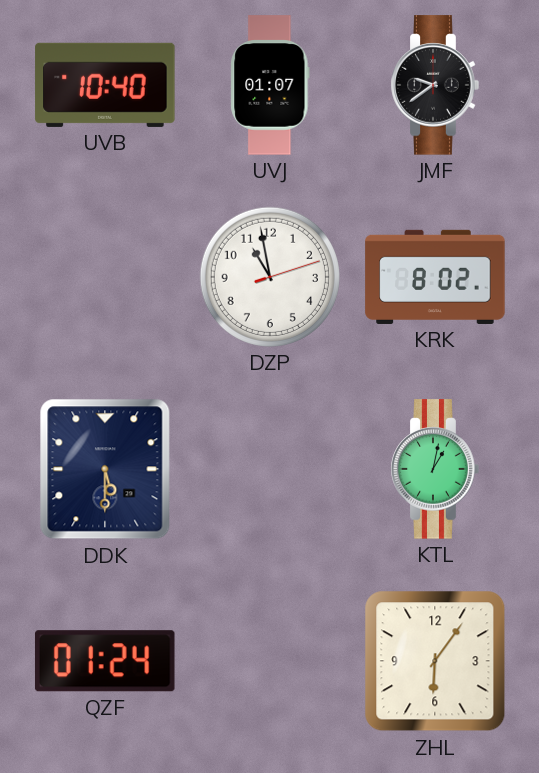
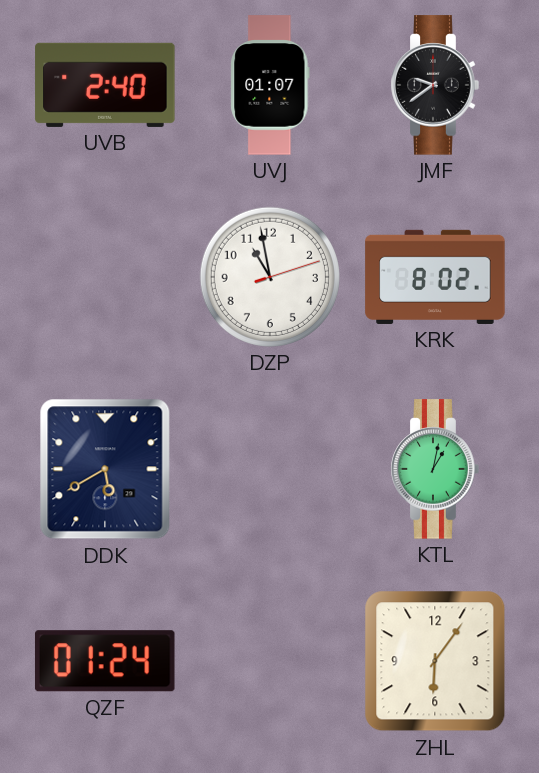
UVB: 10:40 -> 2:40 (105, 85)
DDK: 5:30 -> 5:40 (105, 469)
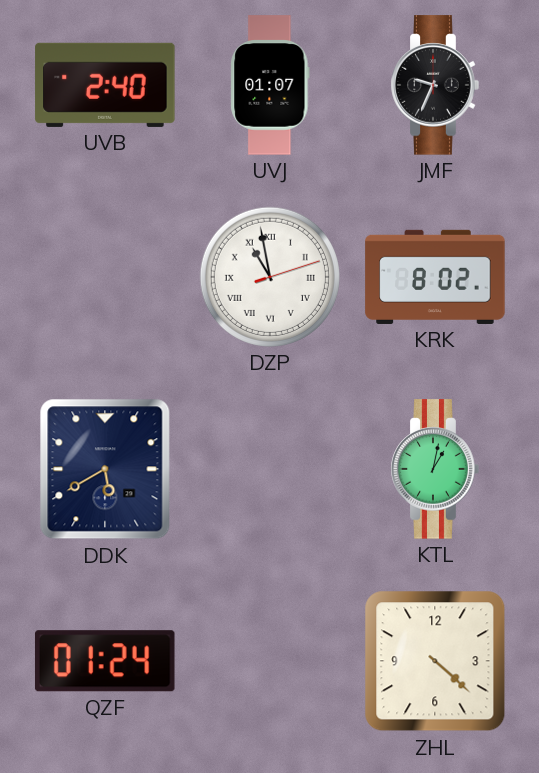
JMF: 9:39 -> 9:34 (435, 85)
DZP numerals: Arabic -> Roman (270, 277)
ZHL: 6:06 -> 4:22 (435, 661)
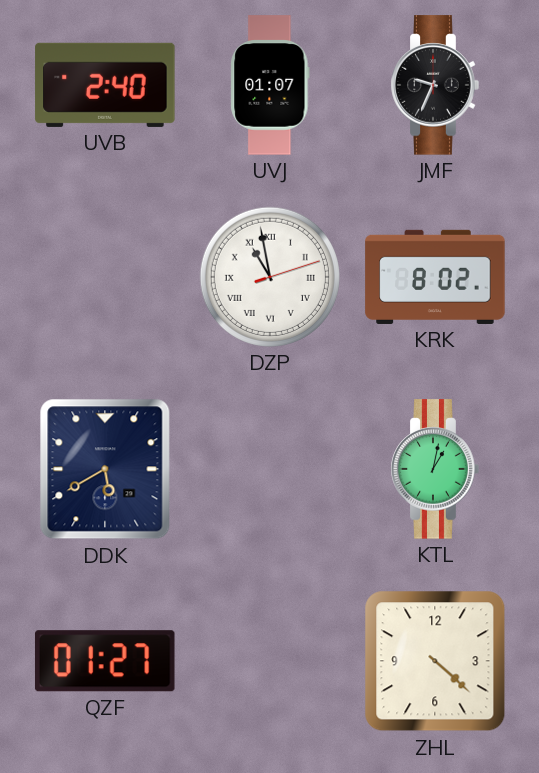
QZF: 01:24 -> 01:27 (105, 661)
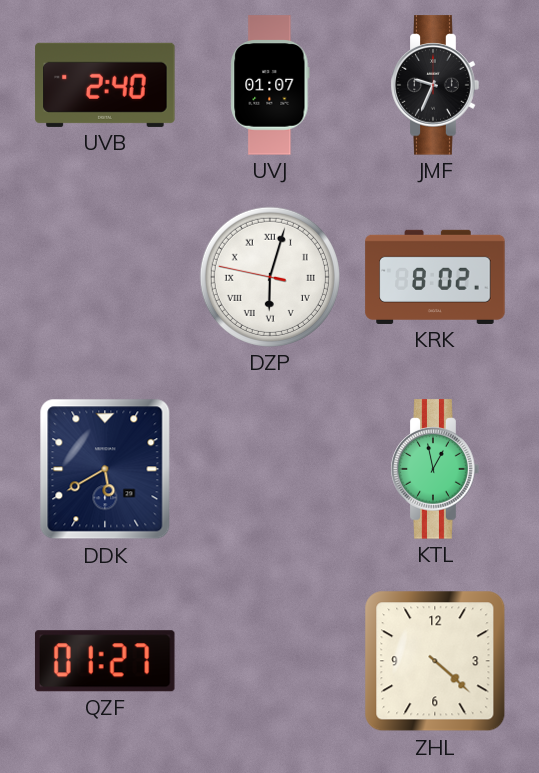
DZP: 10:58 -> 6:02 (270, 277)
KTL: 1:02 -> 12:58 (435, 469)
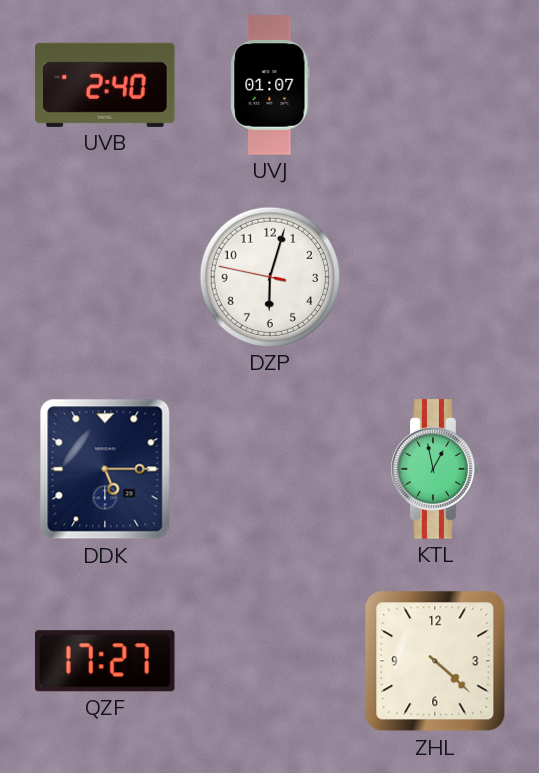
JMF: 9:34 -> none (435, 85)
DZP numerals: Roman -> Arabic (270, 277)
KRK: 8:02 -> none (435, 277)
DDK: 5:40 -> 5:15 (105, 469)
QZF: 01:27 -> 17:27 (105, 661)
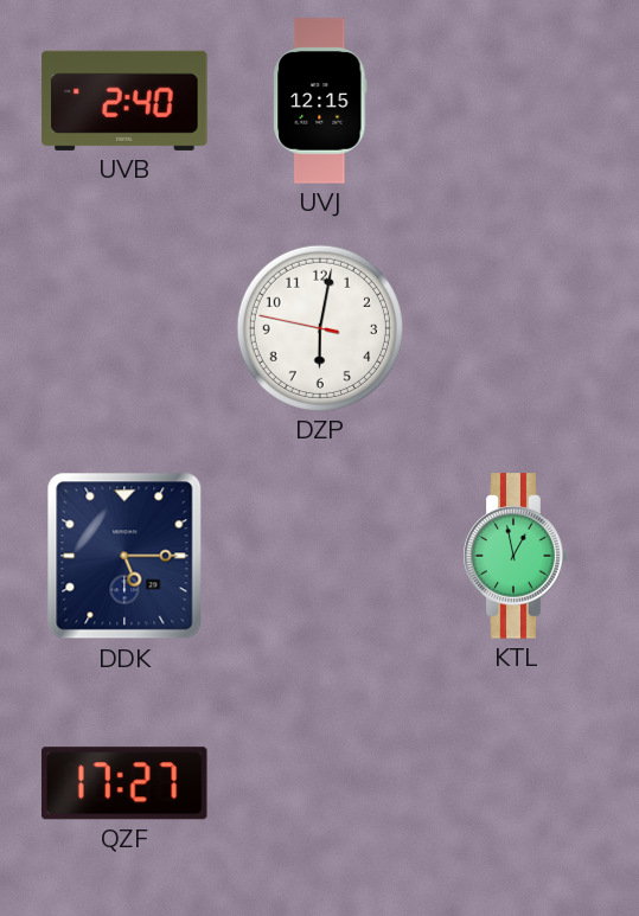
UVJ: 01:07 -> 12:15 (320, 101)
DZP: 6:02 -> 6:01 (320, 328)
ZHL: 4:22 -> none (435, 661)
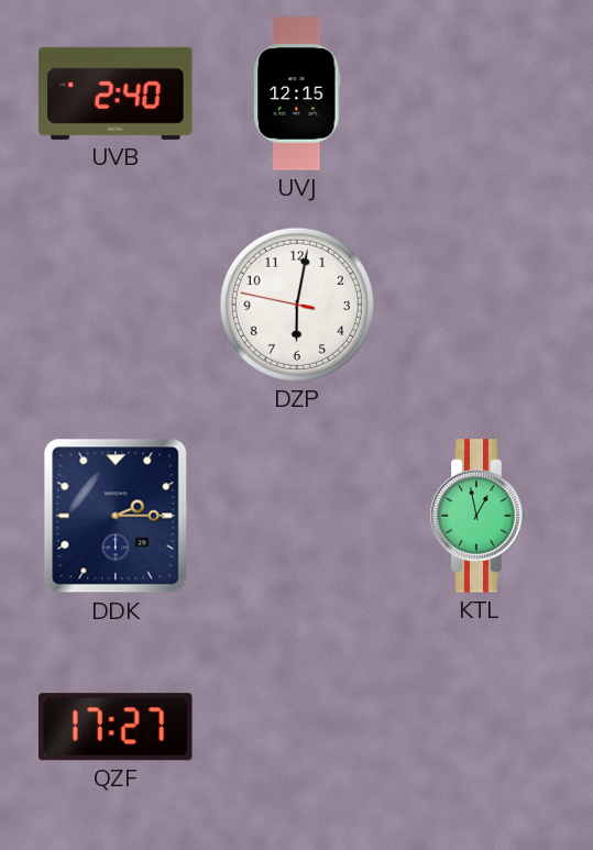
DDK: 5:15 -> 2:15 (116, 516)
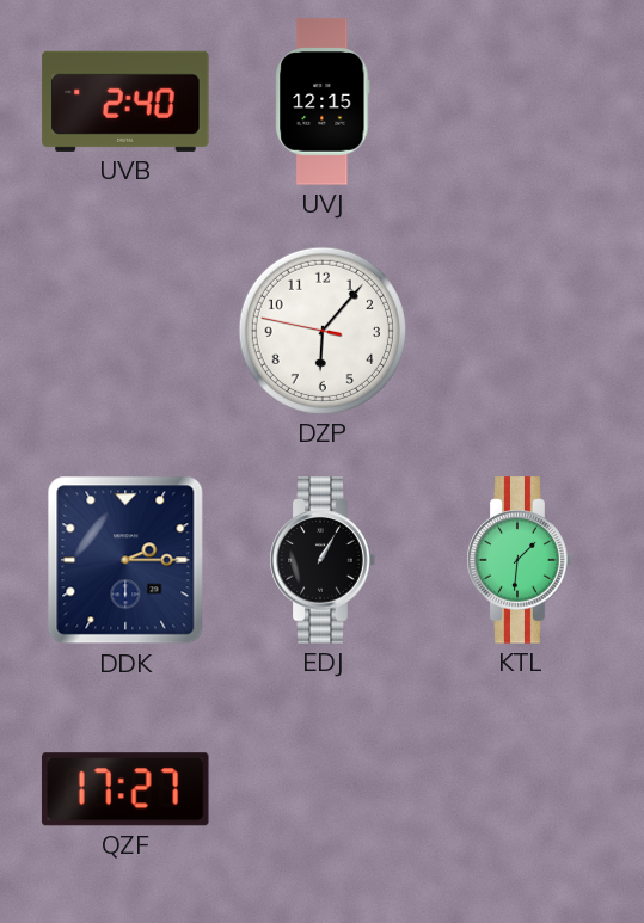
DZP: 6:01 -> 6:06 (323, 331)
EDJ: none -> 1:05 (323, 560)
KTL: 12:58 -> 1:31 (520, 560)
